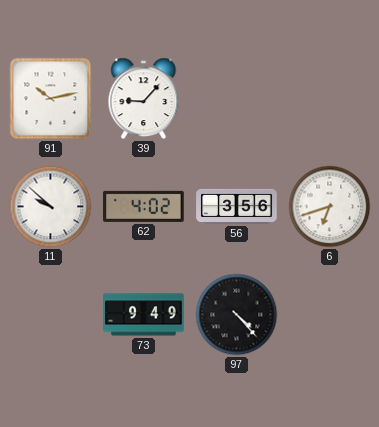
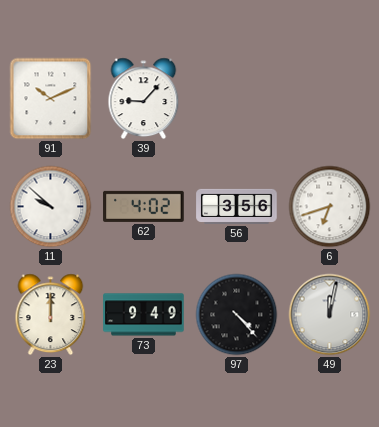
91: 10:13 -> 10:11 (51, 99)
23: none -> 12:00 (51, 315)
49: none -> 12:02 (330, 315)
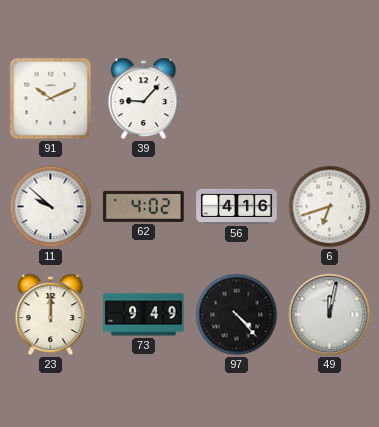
56: 3:56 -> 4:16 (237, 206)
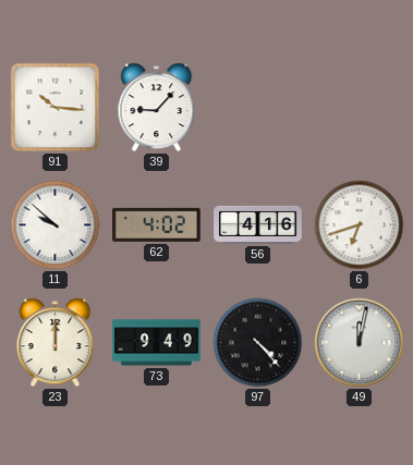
91: 10:11 -> 10:16 (56, 108)
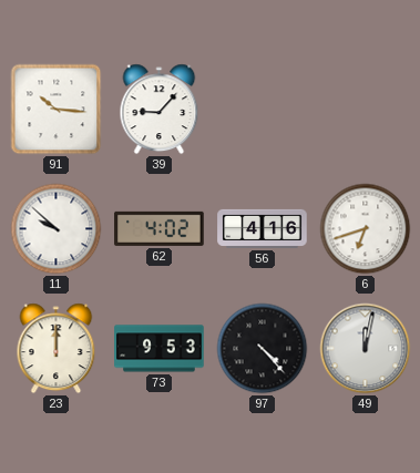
73: 9:49 -> 9:53 (160, 349)
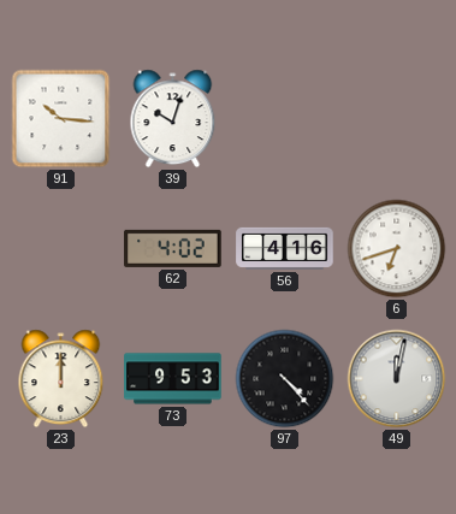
39: 9:07 -> 10:03 (173, 119)
11: 9:52 -> none (57, 229)
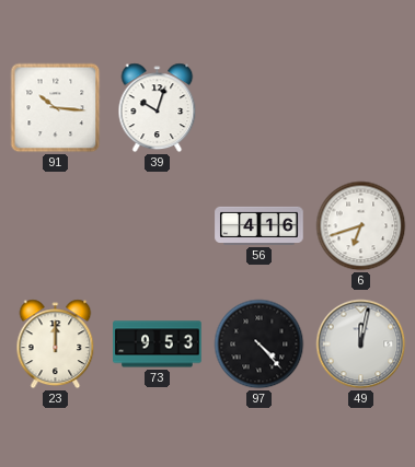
62: 4:02 -> none (173, 248)
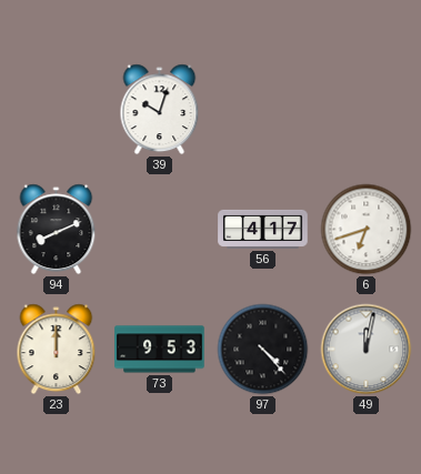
91: 10:16 -> none (56, 108)
94: none -> 8:11 (57, 230)
56: 4:16 -> 4:17 (263, 229)
